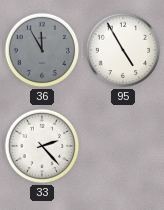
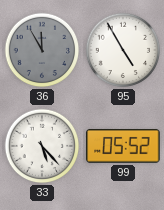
33: 2:23 -> 5:23 (42, 146)
99: none -> 05:52 (123, 147)
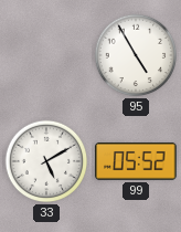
36: 11:55 -> none (42, 50)
33: 5:23 -> 5:10 (46, 161)
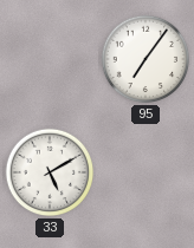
95: 4:55 -> 7:06 (145, 59)
99: 05:52 -> none (136, 162)
